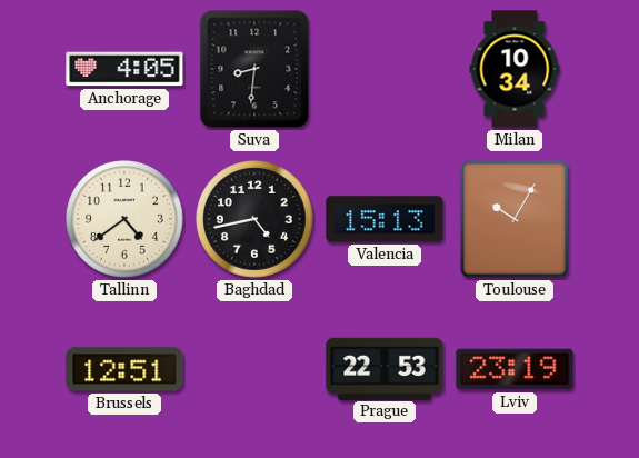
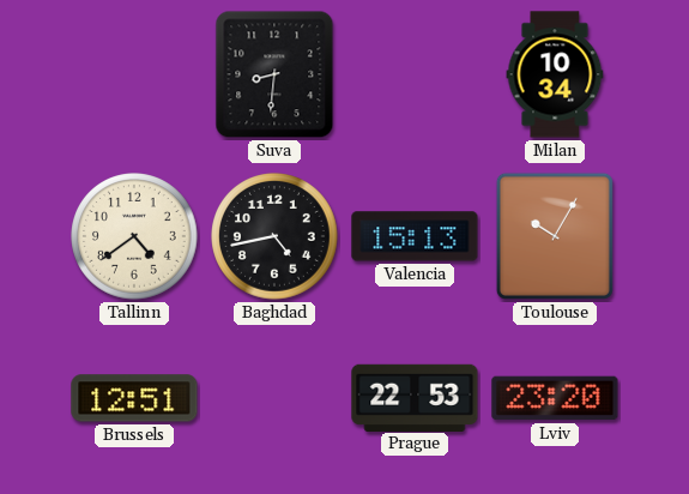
Anchorage: 4:05 -> none (124, 69)
Lviv: 23:19 -> 23:20 (555, 398)
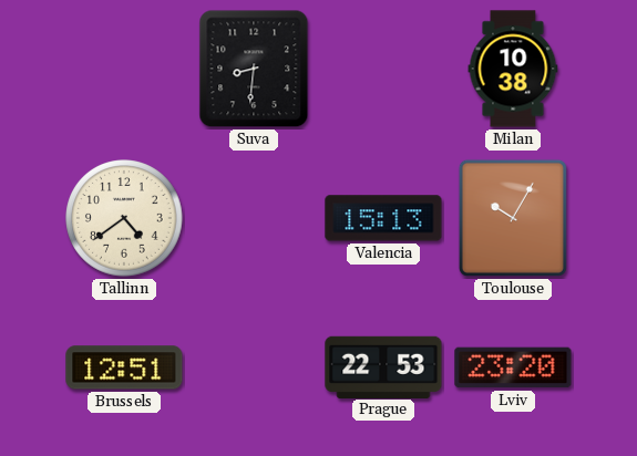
Milan: 10:34 -> 10:38 (513, 69)
Baghdad: 4:43 -> none (274, 236)
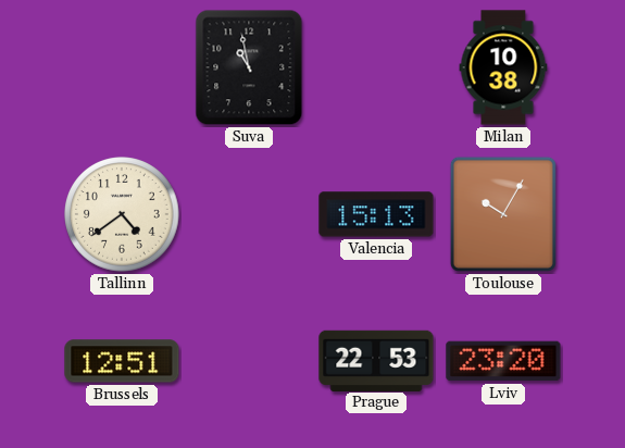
Suva: 8:31 -> 10:58 (249, 67)
